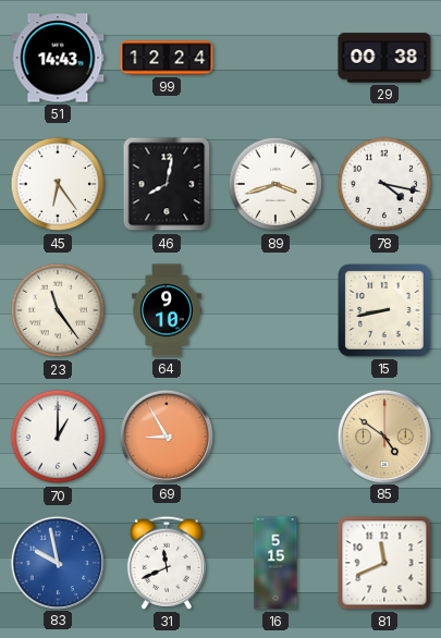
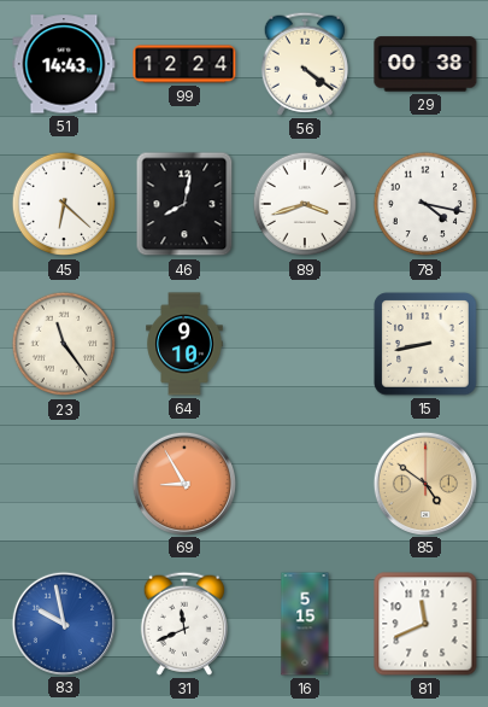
56: none -> 4:21 (305, 64)
45: 6:24 -> 6:22 (64, 204)
70: 1:00 -> none (58, 437)
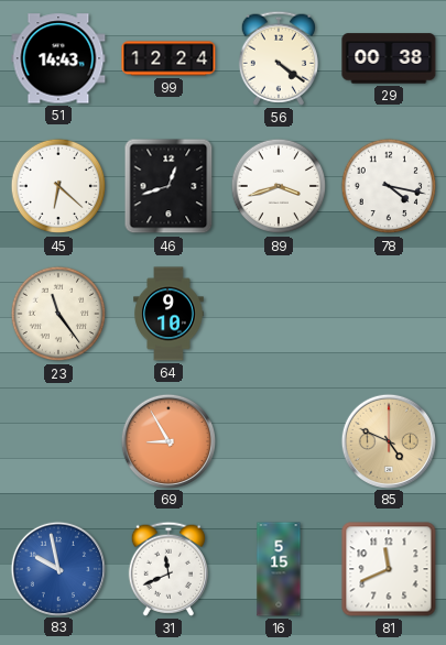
46: 8:02 -> 12:42 (168, 186)
15: 8:43 -> none (425, 344)
85: 4:51 -> 4:49 (388, 440)
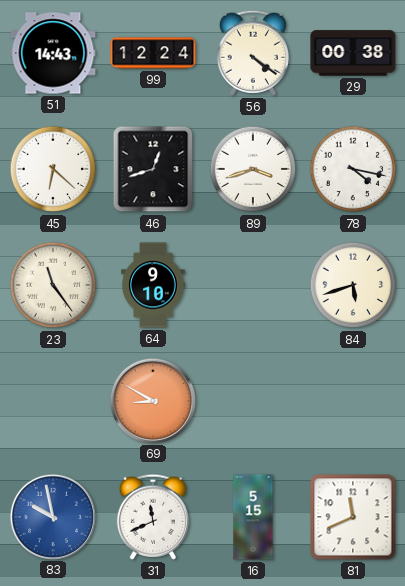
84: none -> 5:42 (353, 285)
69: 8:55 -> 8:50 (152, 400)
85: 4:49 -> none (388, 440)
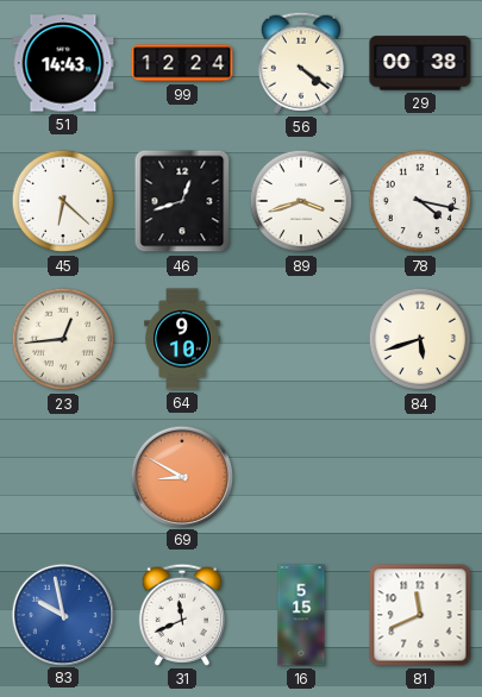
23: 11:24 -> 12:44 (63, 339)
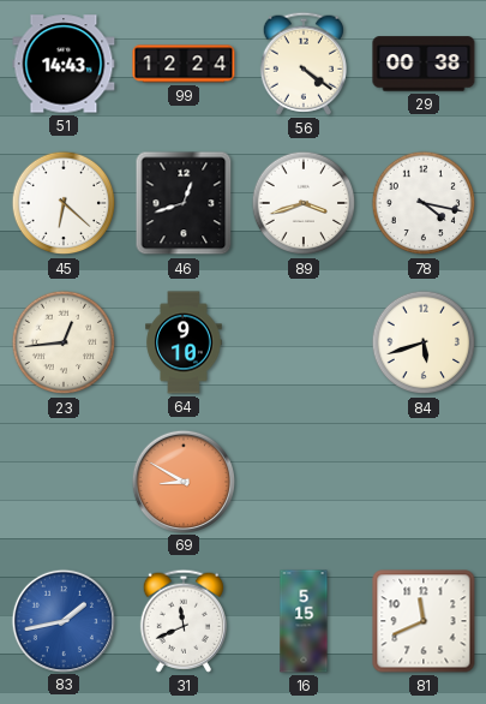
83: 9:58 -> 1:43 (62, 620)
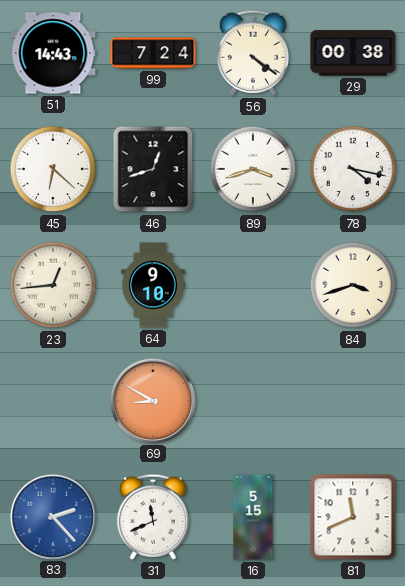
99: 12:24 -> 7:24 (153, 53)
84: 5:42 -> 3:42 (353, 285)
83: 1:43 -> 2:23 (52, 516)
